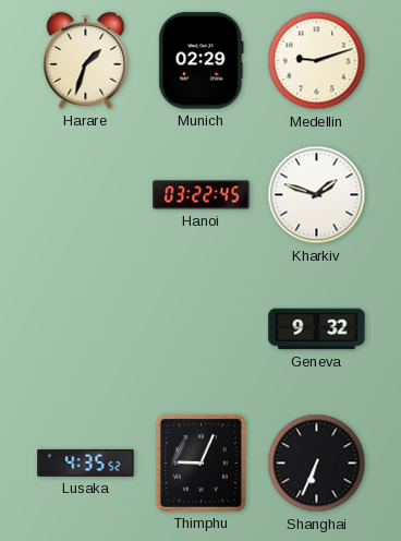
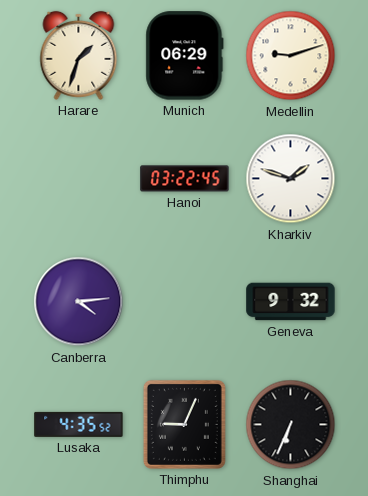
Munich: 02:29 -> 06:29 (185, 56)
Canberra: none -> 4:14 (79, 302)
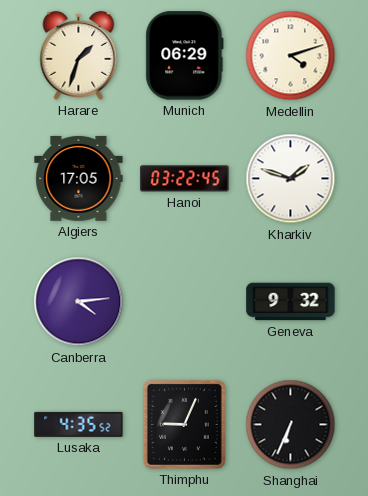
Medellin: 9:12 -> 4:12 (291, 56)
Algiers: none -> 17:05 (79, 178)
